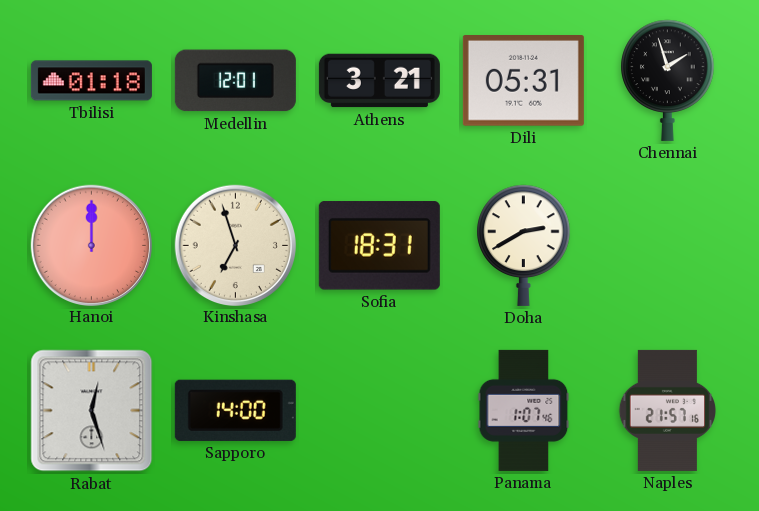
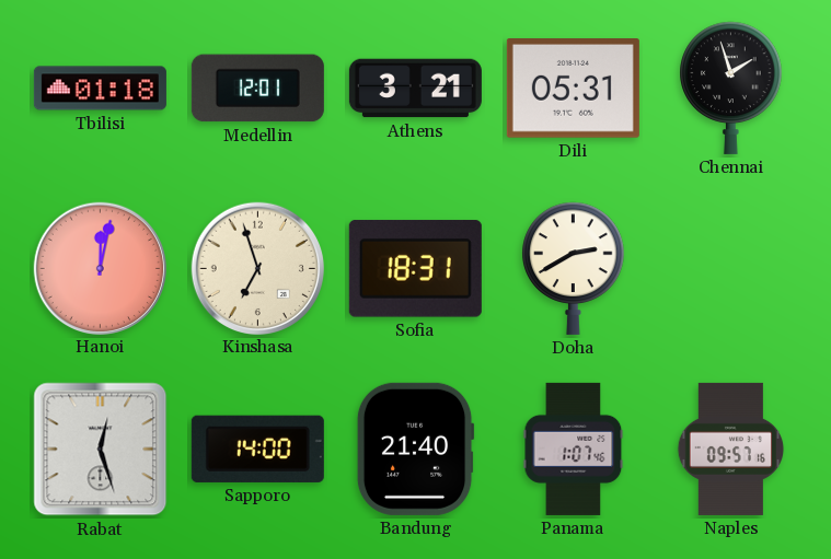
Hanoi: 12:00 -> 12:02 (100, 268)
Bandung: none -> 21:40 (415, 449)
Naples: 21:57 -> 09:57 (731, 449)
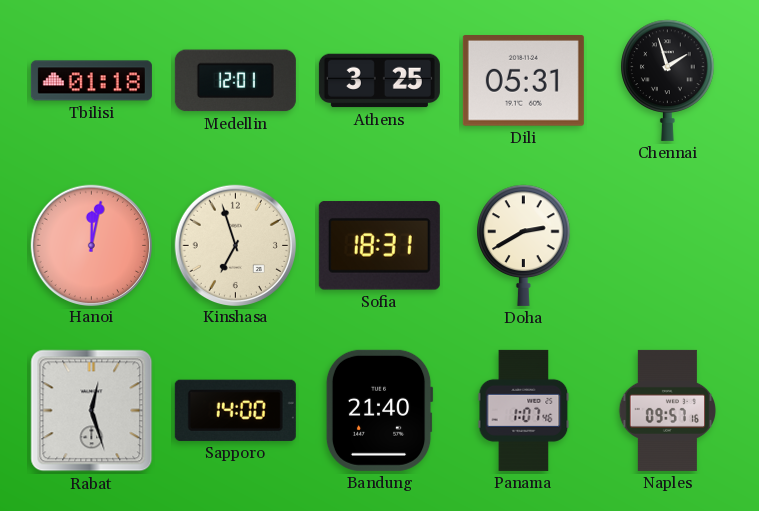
Athens: 3:21 -> 3:25 (379, 81)
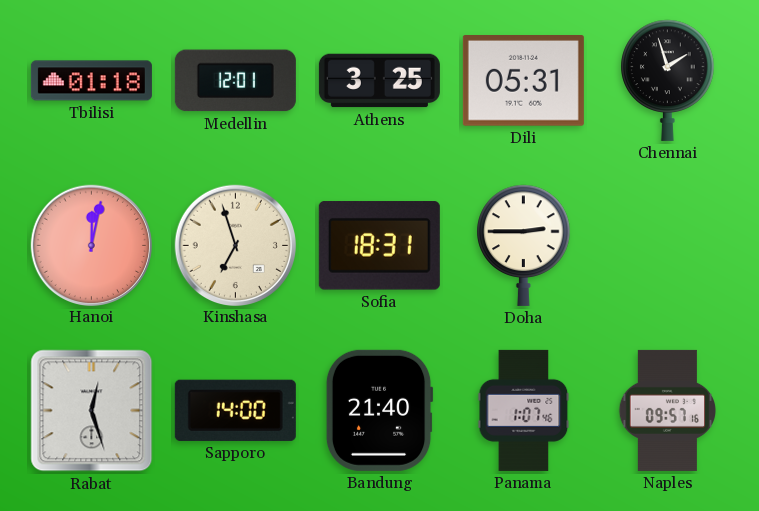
Doha: 2:40 -> 2:45 (524, 245)
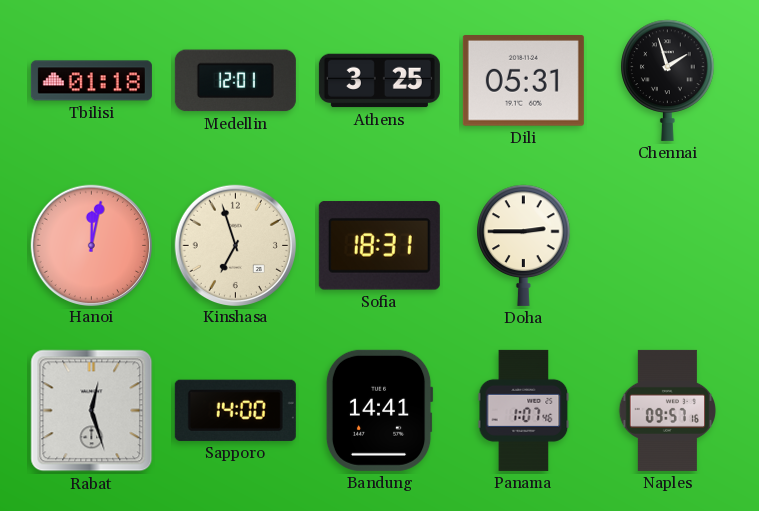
Bandung: 21:40 -> 14:41 (379, 410)
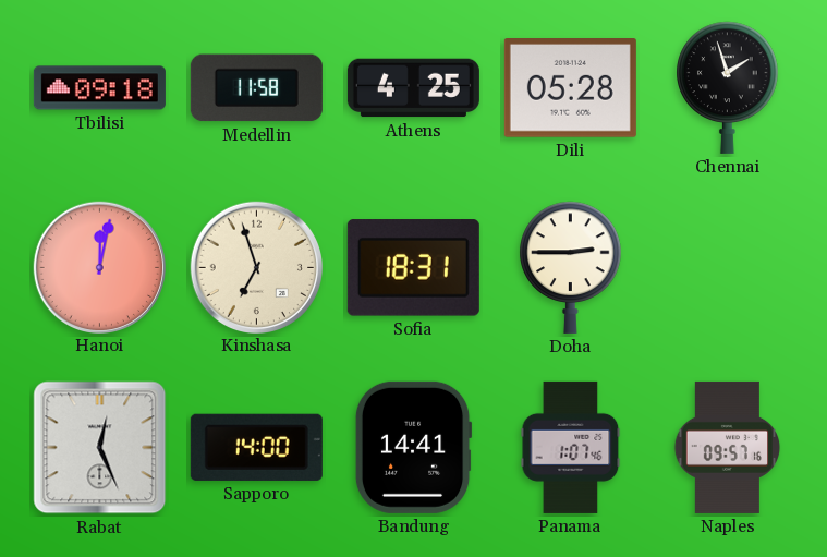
Tbilisi: 01:18 -> 09:18 (99, 88)
Medellin: 12:01 -> 11:58 (256, 88)
Athens: 3:25 -> 4:25 (413, 88)
Dili: 05:31 -> 05:28 (570, 88)
Rabat: 12:27 -> 12:26 (100, 448)
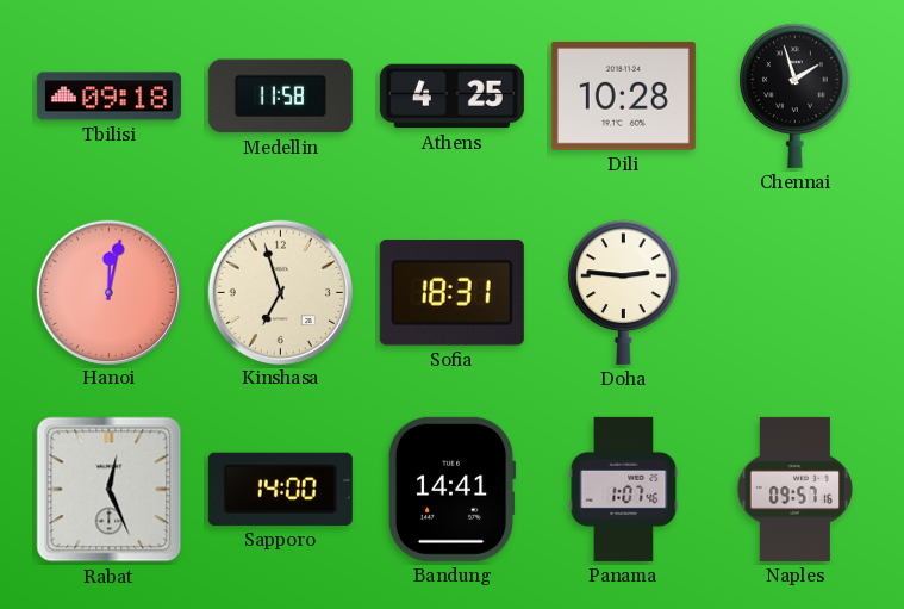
Dili: 05:28 -> 10:28 (623, 97)
Doha: 2:45 -> 2:46 (624, 292)
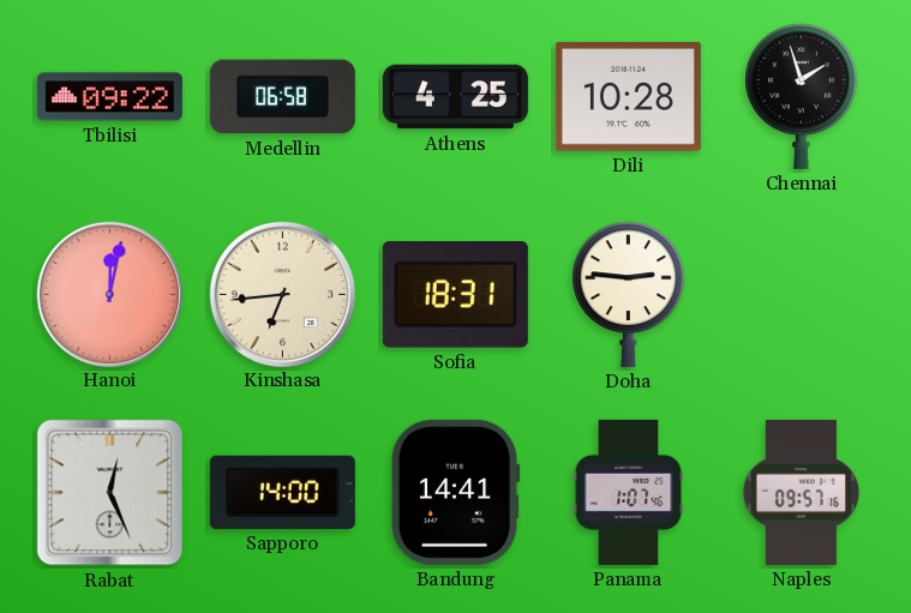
Tbilisi: 09:18 -> 09:22 (109, 97)
Medellin: 11:58 -> 06:58 (282, 97)
Kinshasa: 6:57 -> 6:44 (282, 294)
